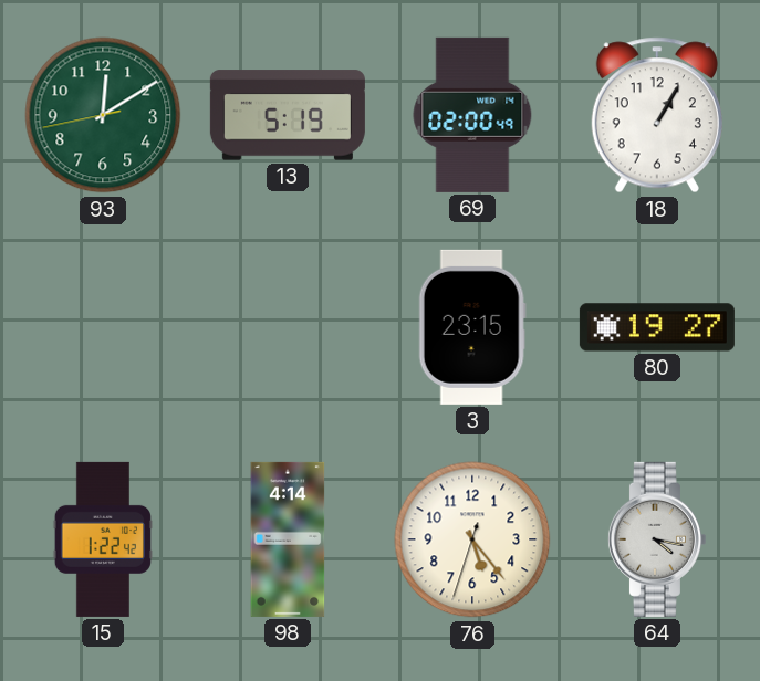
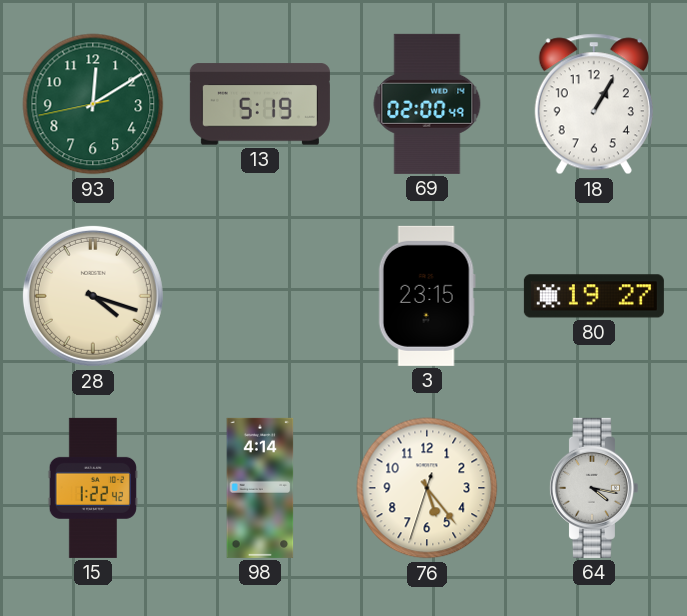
28: none -> 4:18 (93, 296)
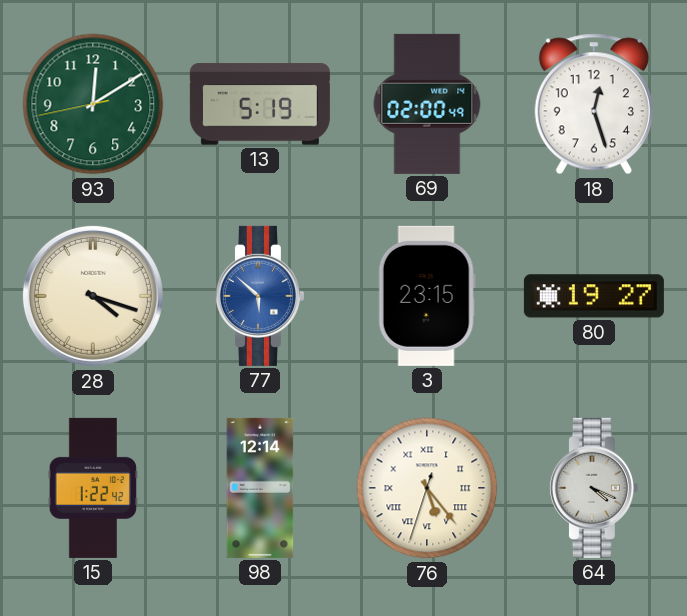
18: 1:05 -> 12:27 (594, 104)
77: none -> 5:52 (259, 296)
98: 4:14 -> 12:14 (260, 488)
76 numerals: Arabic -> Roman (427, 488)
64: 4:17 -> 4:19 (593, 488)
